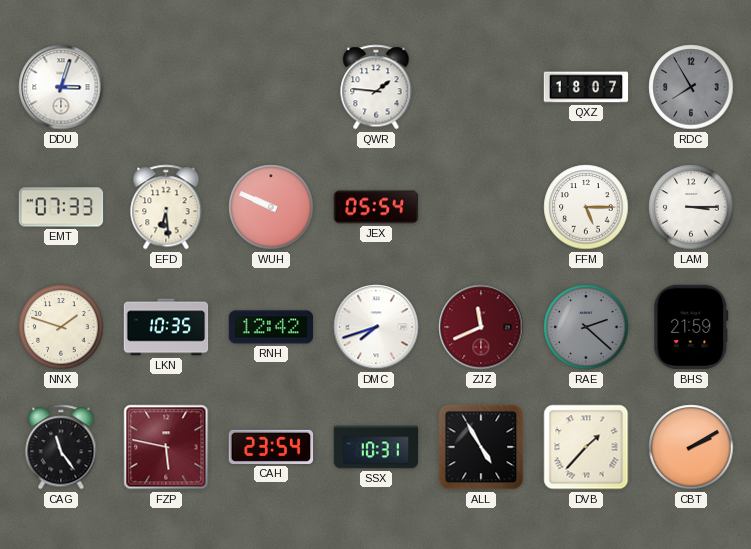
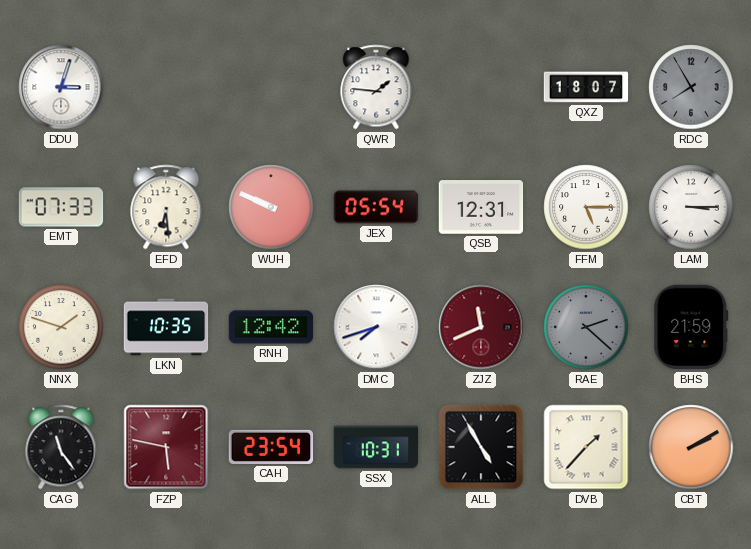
QSB: none -> 12:31 (481, 207)
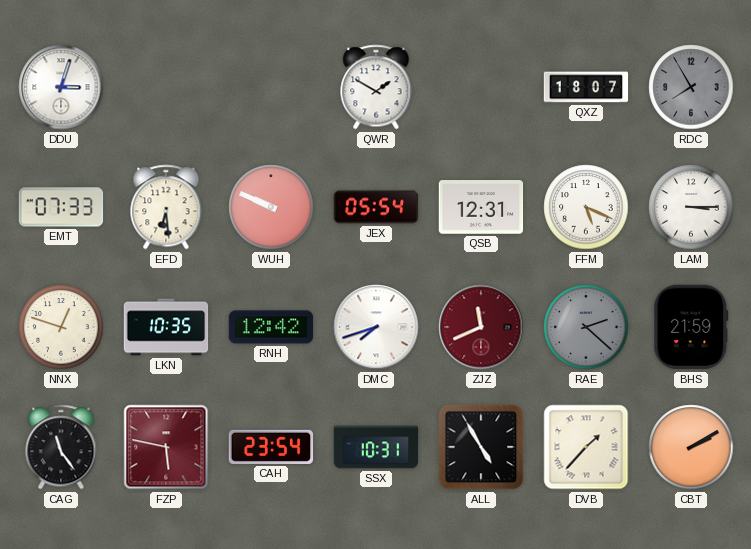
QWR: 1:46 -> 1:50 (376, 87)
FFM: 5:15 -> 5:19 (586, 207)
NNX: 1:48 -> 12:48 (61, 327)
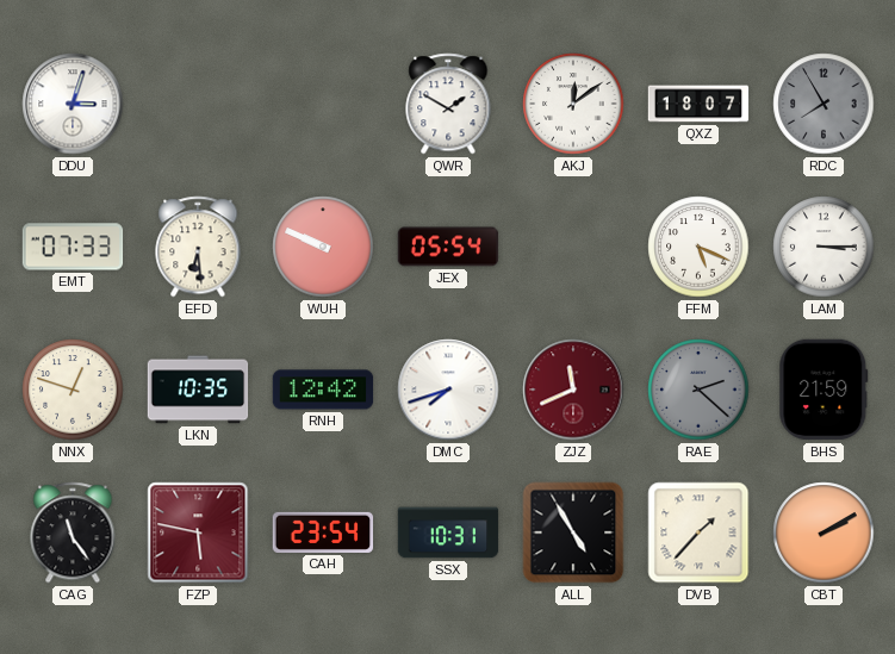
AKJ: none -> 12:09 (573, 104)
QSB: 12:31 -> none (481, 207)
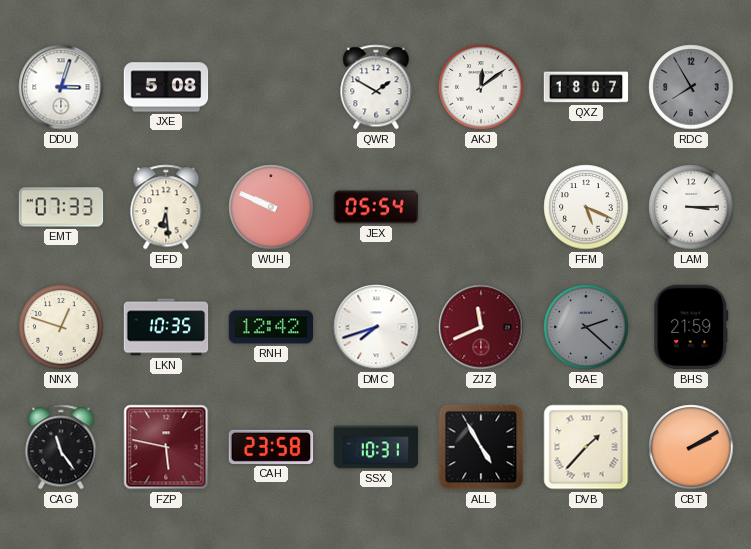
JXE: none -> 5:08 (166, 87)
CAH: 23:54 -> 23:58 (271, 447)
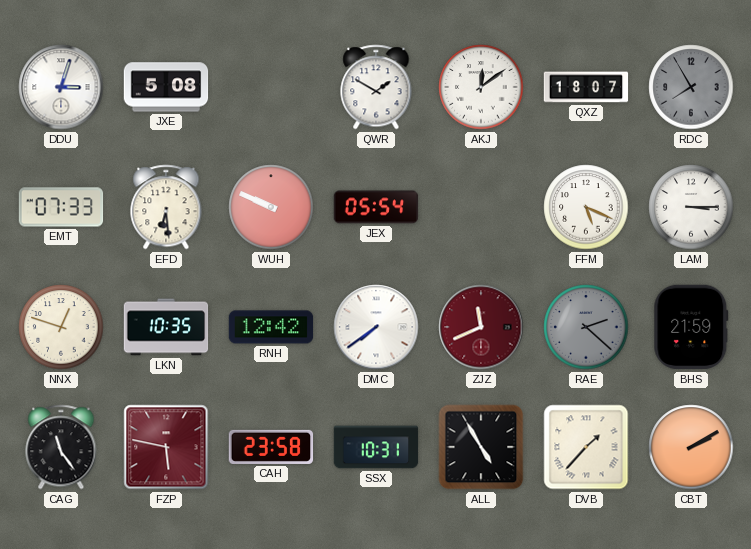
DMC: 7:42 -> 7:39 (376, 327)
